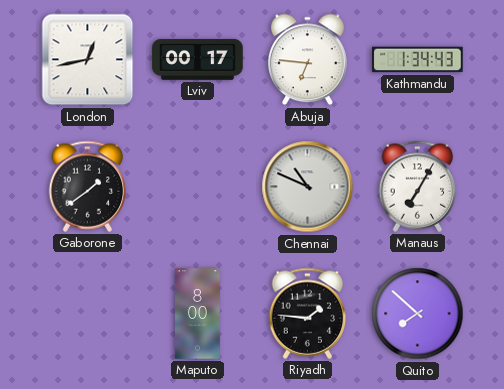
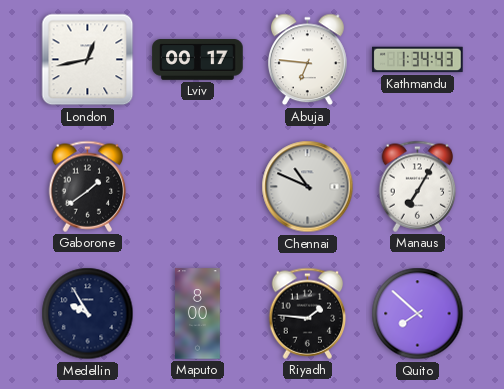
Medellin: none -> 9:55 (88, 314)
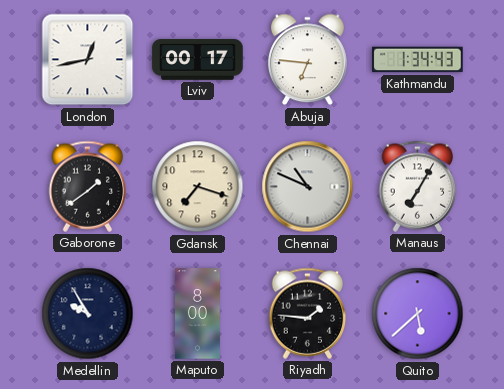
Gdansk: none -> 7:18 (198, 187)
Quito: 7:52 -> 5:38 (418, 314)
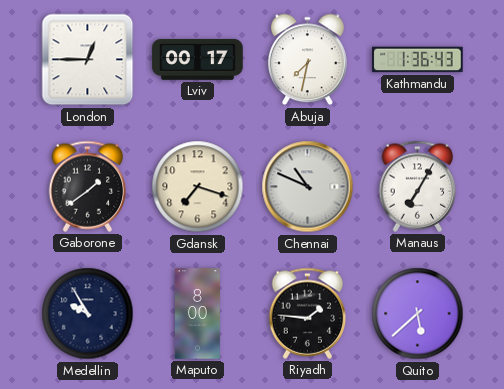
London: 12:43 -> 12:45 (88, 60)
Abuja: 6:46 -> 7:32 (307, 60)
Kathmandu: 1:34 -> 1:36 (418, 60)
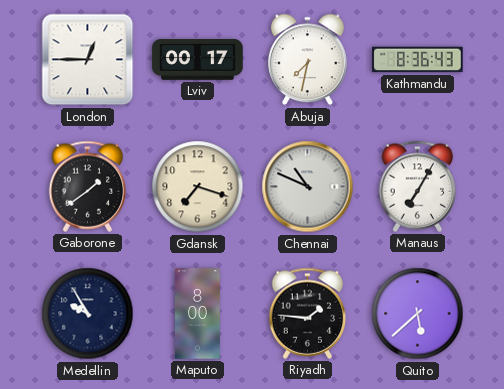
Kathmandu: 1:36 -> 8:36 (418, 60)
